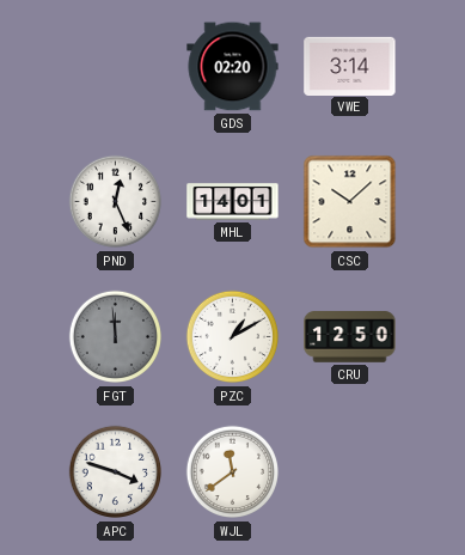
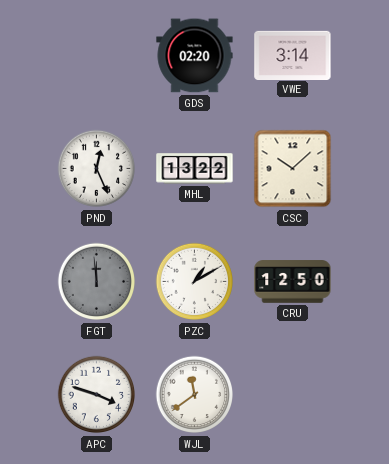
MHL: 14:01 -> 13:22 (195, 169)
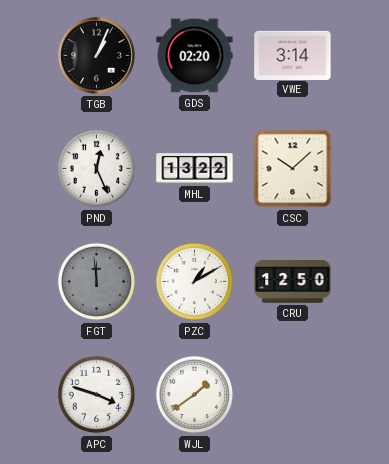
TGB: none -> 1:04 (96, 55)
WJL: 11:39 -> 1:39 (195, 395)
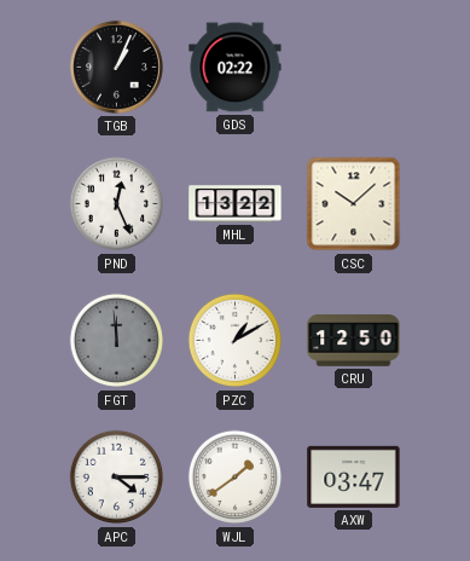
GDS: 02:20 -> 02:22 (236, 68)
VWE: 3:14 -> none (293, 55)
APC: 3:48 -> 4:15 (117, 478)
AXW: none -> 03:47 (354, 476)
